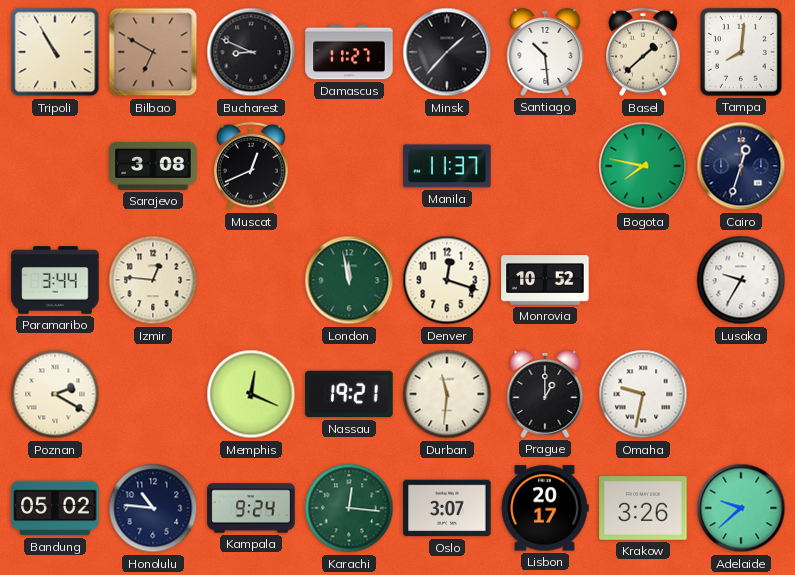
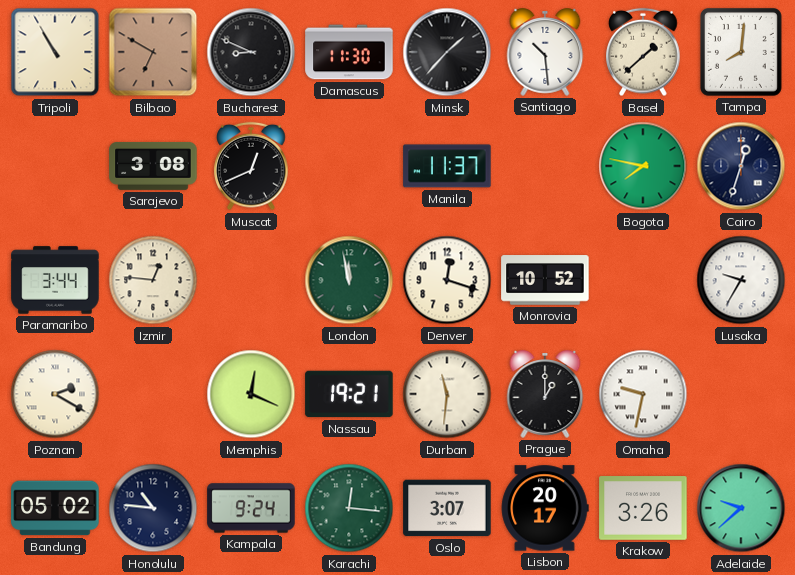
Damascus: 11:27 -> 11:30 (349, 52)
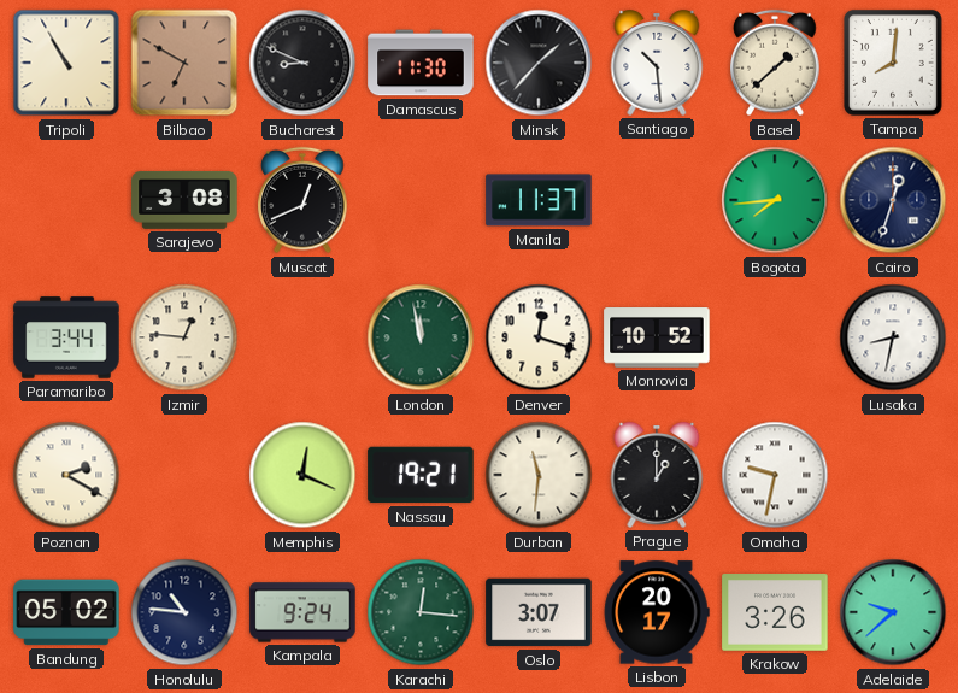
Bogota: 7:47 -> 7:44 (775, 200)
Lusaka: 9:35 -> 8:32 (893, 337)
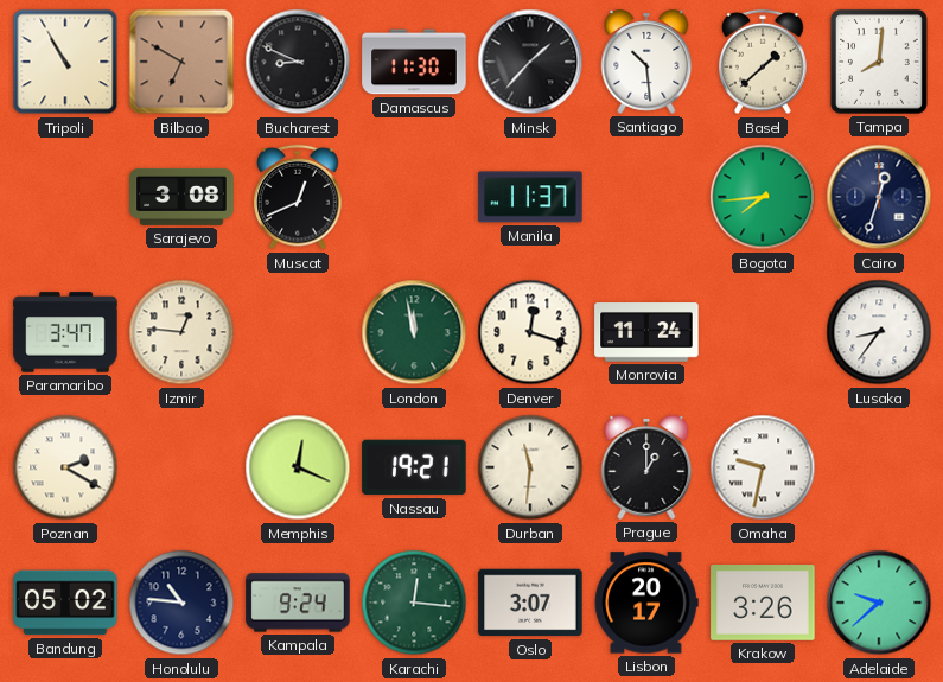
Paramaribo: 3:44 -> 3:47 (65, 332)
Monrovia: 10:52 -> 11:24 (646, 332)
Lusaka: 8:32 -> 8:36 (879, 332)
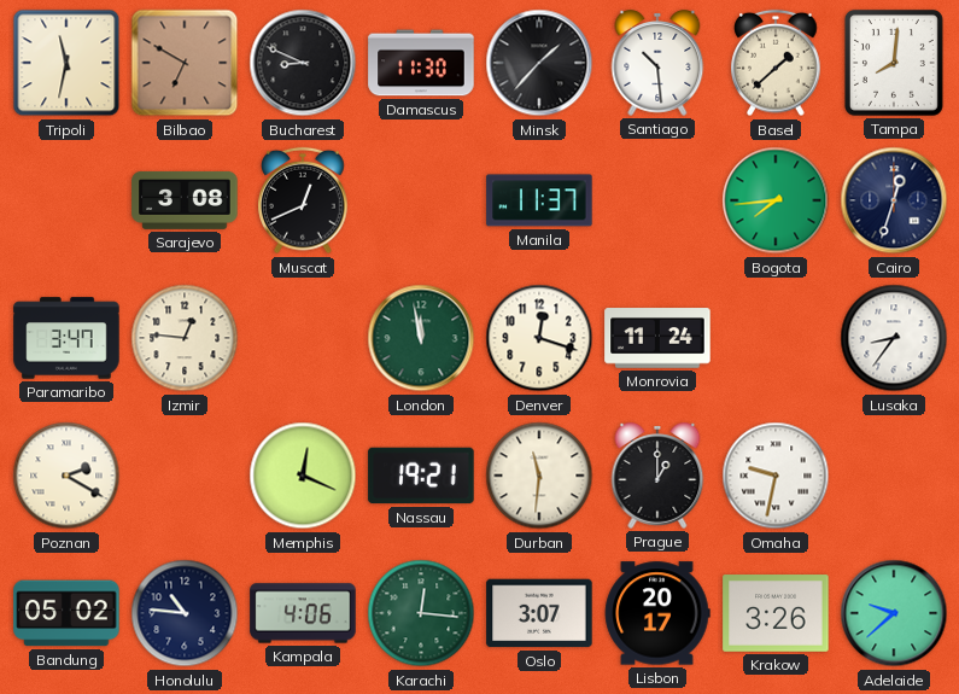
Tripoli: 10:55 -> 11:32 (66, 63)
Kampala: 9:24 -> 4:06 (303, 613)
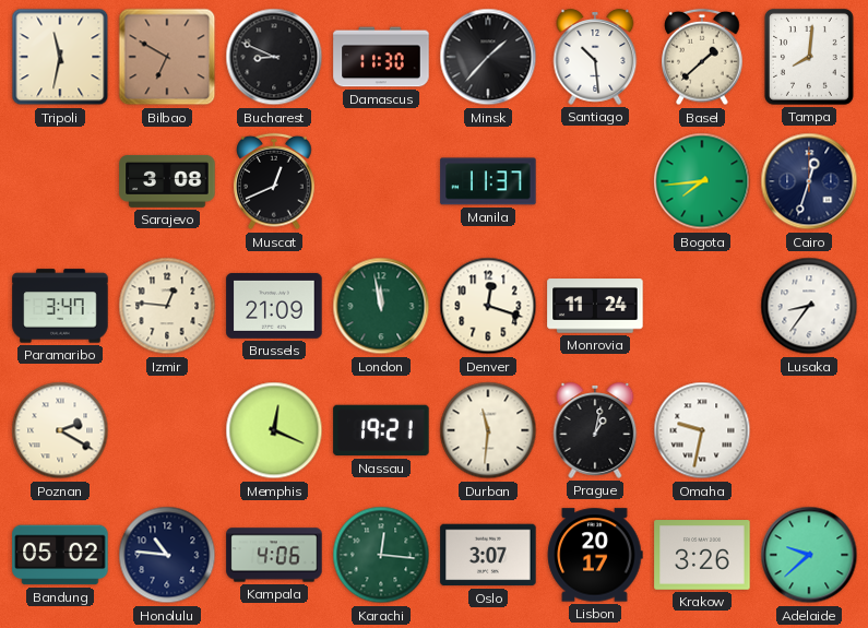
Brussels: none -> 21:09 (274, 306)
Prague: 1:00 -> 1:02 (595, 430)
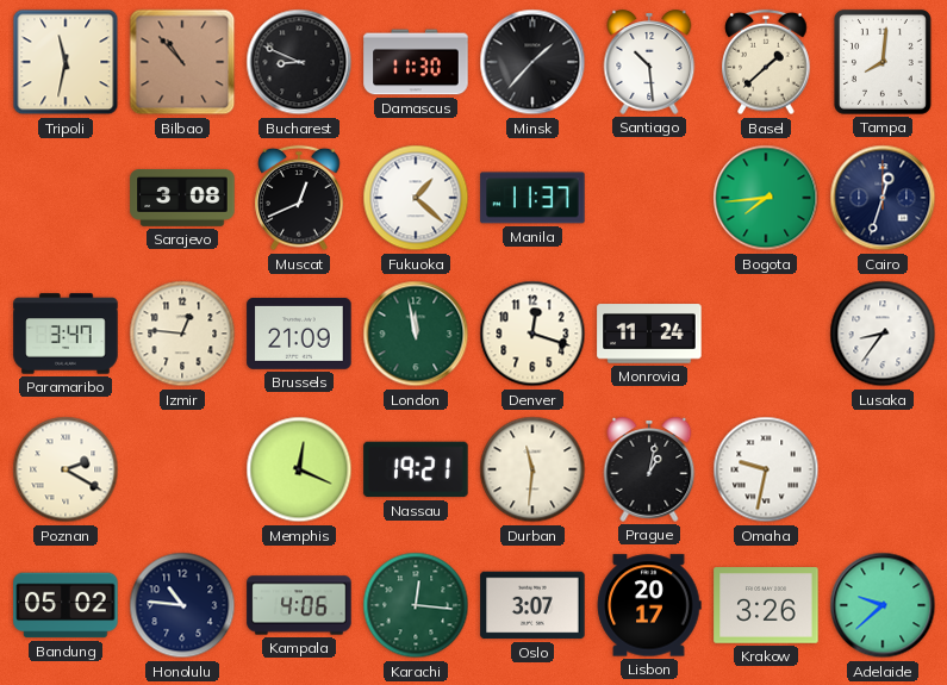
Bilbao: 6:50 -> 10:53 (182, 62)
Fukuoka: none -> 1:22 (416, 198)
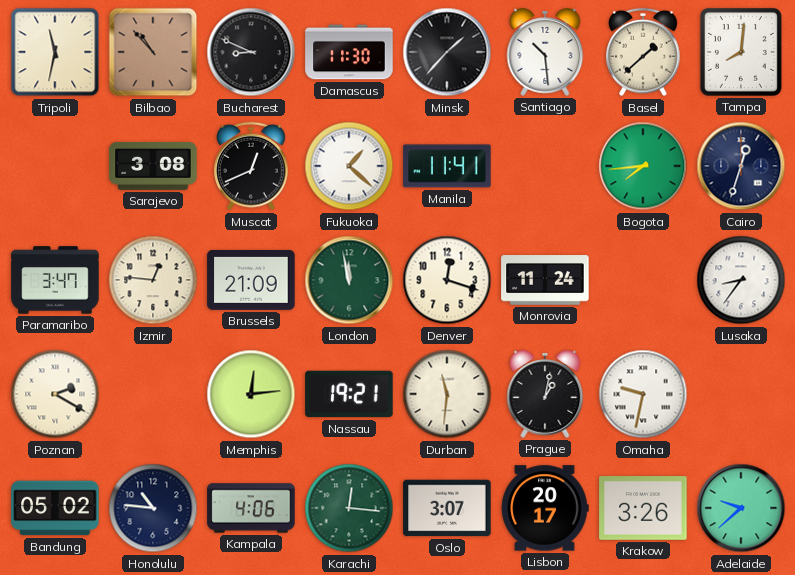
Manila: 11:37 -> 11:41 (447, 166)
Memphis: 12:19 -> 12:14 (251, 394)
